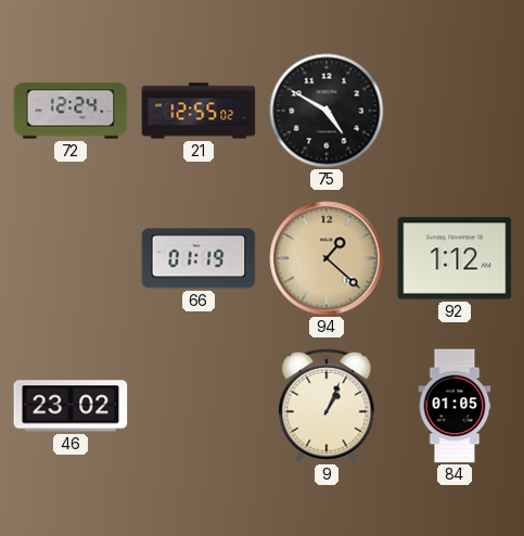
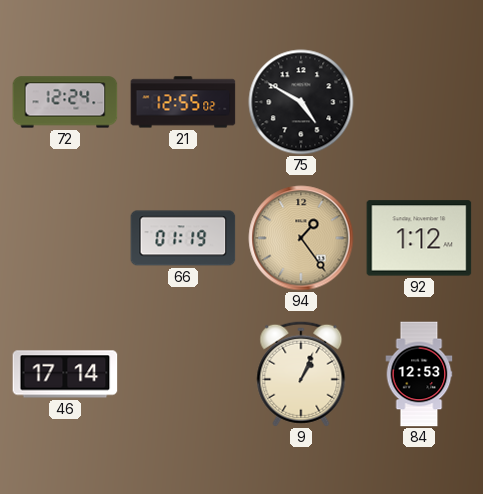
94: 1:22 -> 1:24 (301, 238)
46: 23:02 -> 17:14 (65, 374)
84: 01:05 -> 12:53 (419, 374)
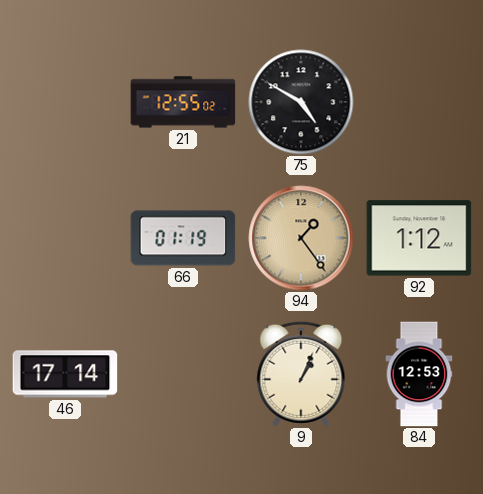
72: 12:24 -> none (65, 102)
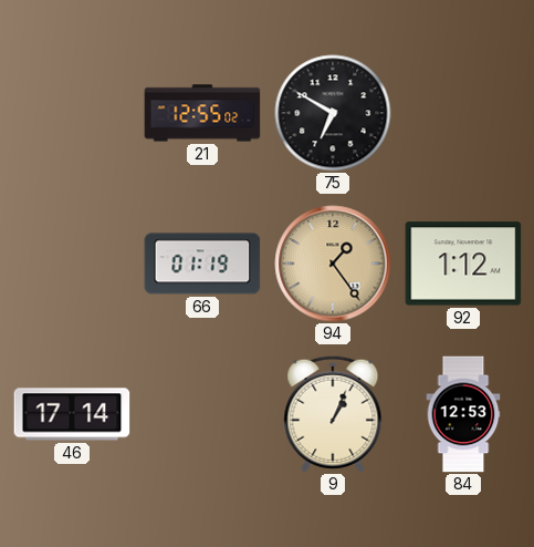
75: 4:50 -> 6:50 (333, 113)
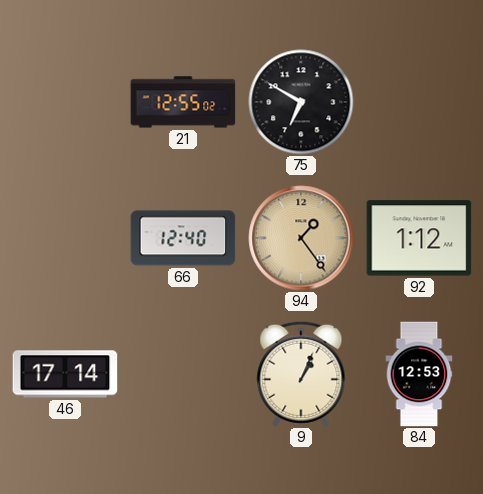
66: 01:19 -> 12:40 (183, 238)
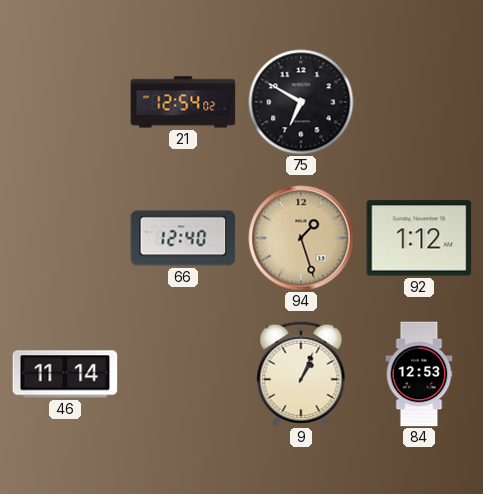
21: 12:55 -> 12:54 (183, 102)
94: 1:24 -> 1:27 (301, 238)
46: 17:14 -> 11:14 (65, 374)
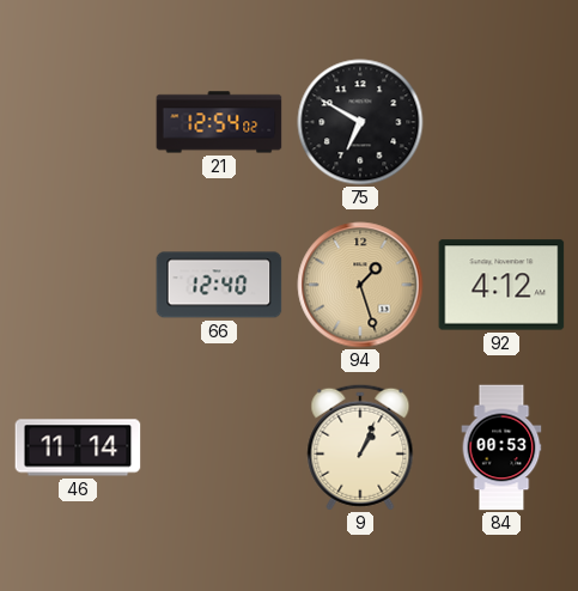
92: 1:12 -> 4:12 (501, 285)
84: 12:53 -> 00:53 (501, 447)
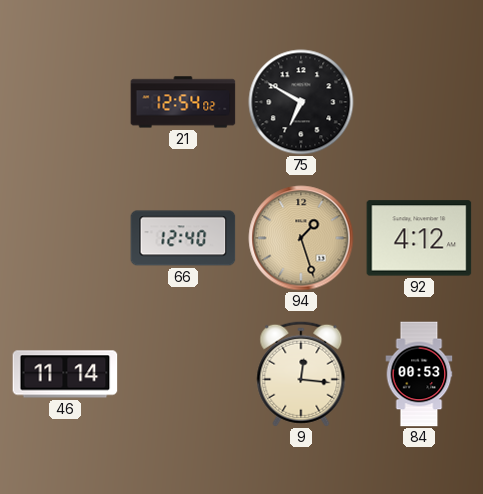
9: 1:04 -> 12:16 (301, 374)
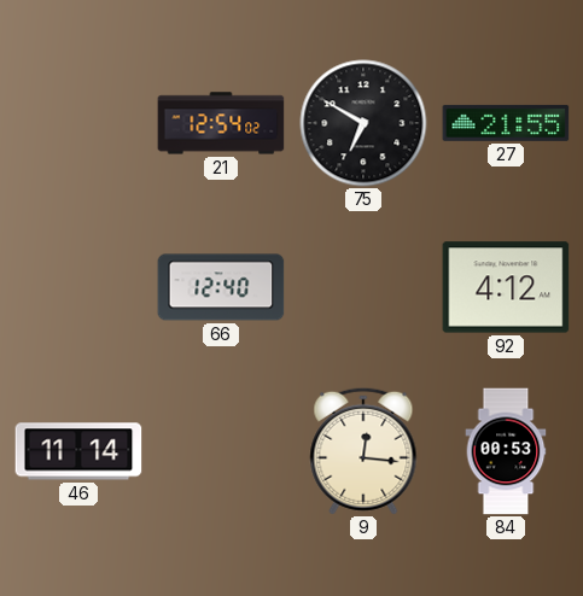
27: none -> 21:55 (506, 123)
94: 1:27 -> none (301, 238)
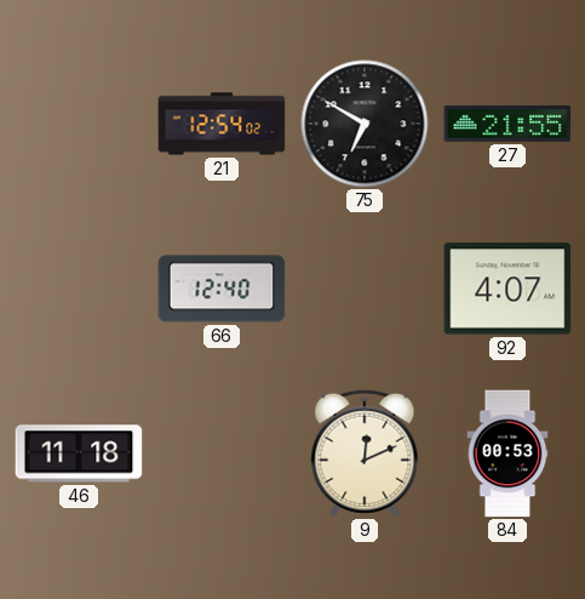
92: 4:12 -> 4:07 (507, 289)
46: 11:14 -> 11:18 (79, 453)
9: 12:16 -> 12:11 (365, 453)
